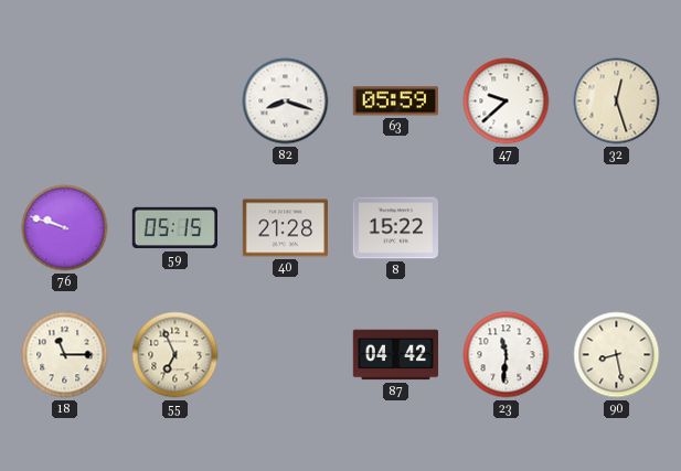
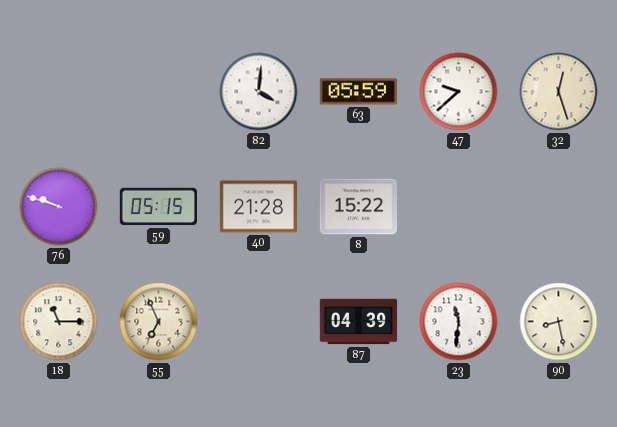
82: 8:18 -> 4:01 (259, 92)
87: 04:42 -> 04:39 (359, 322)
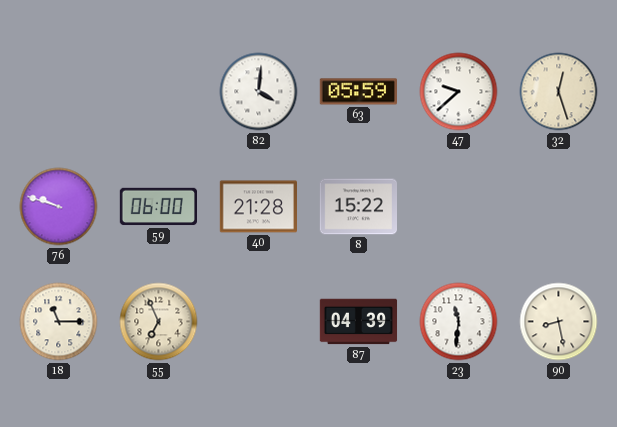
59: 05:15 -> 06:00 (158, 207)
